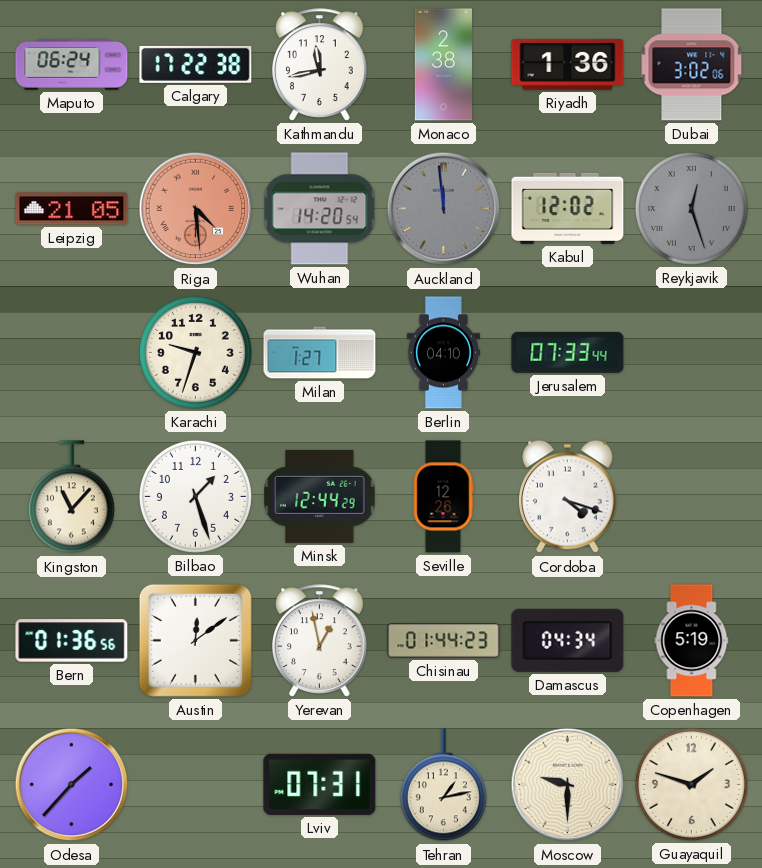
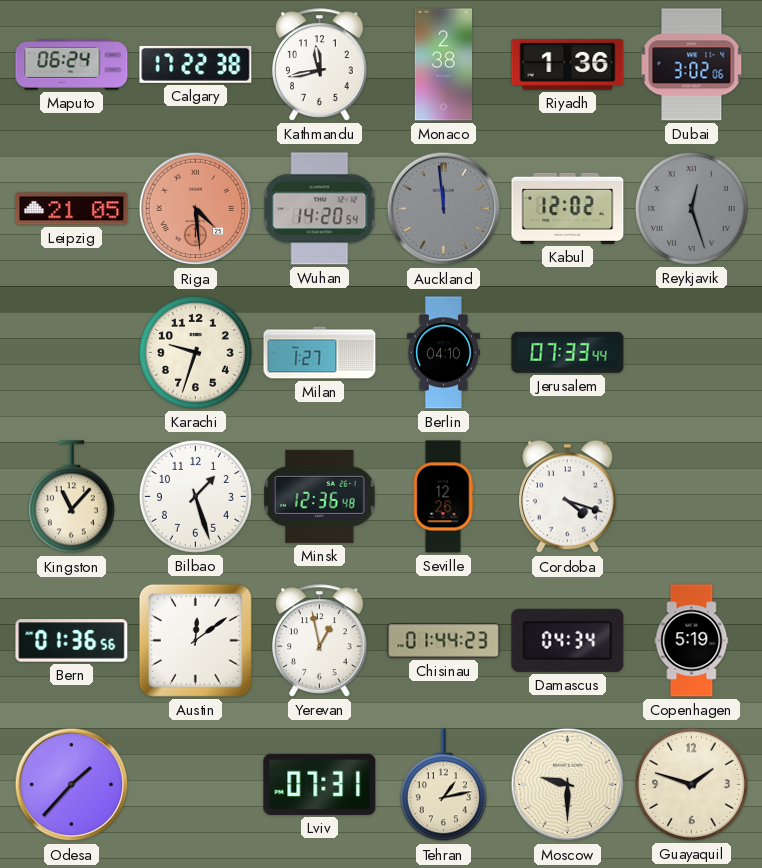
Minsk: 12:44 -> 12:36 (320, 496)
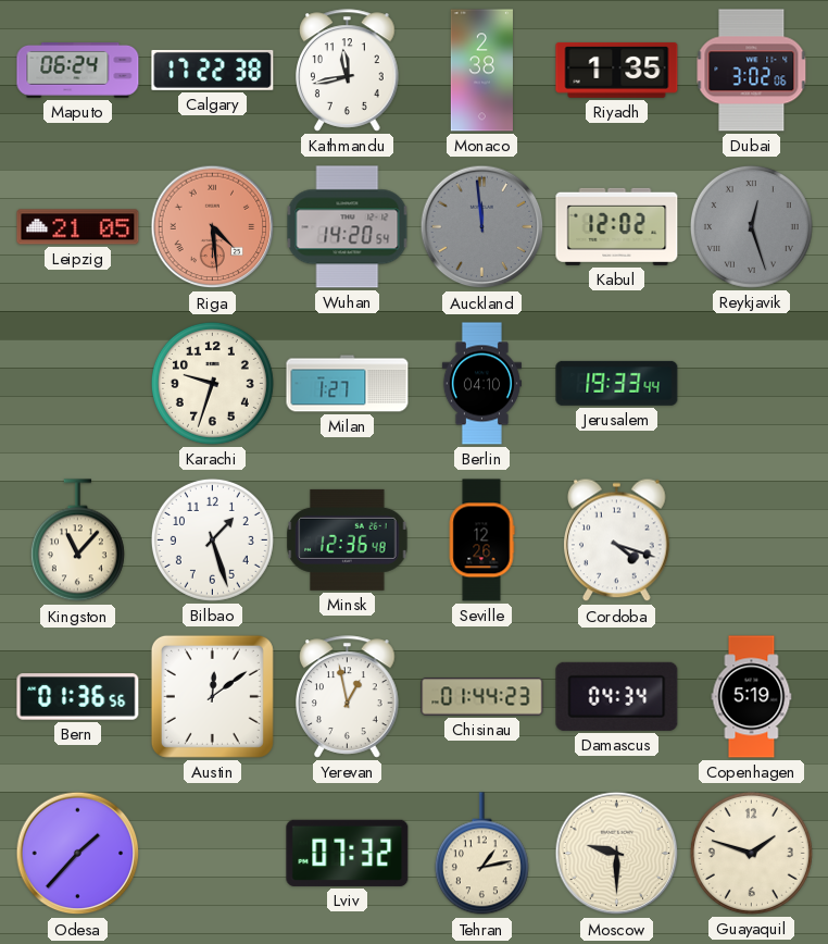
Riyadh: 1:36 -> 1:35 (617, 70)
Jerusalem: 07:33 -> 19:33 (617, 383)
Lviv: 07:31 -> 07:32 (348, 853)
